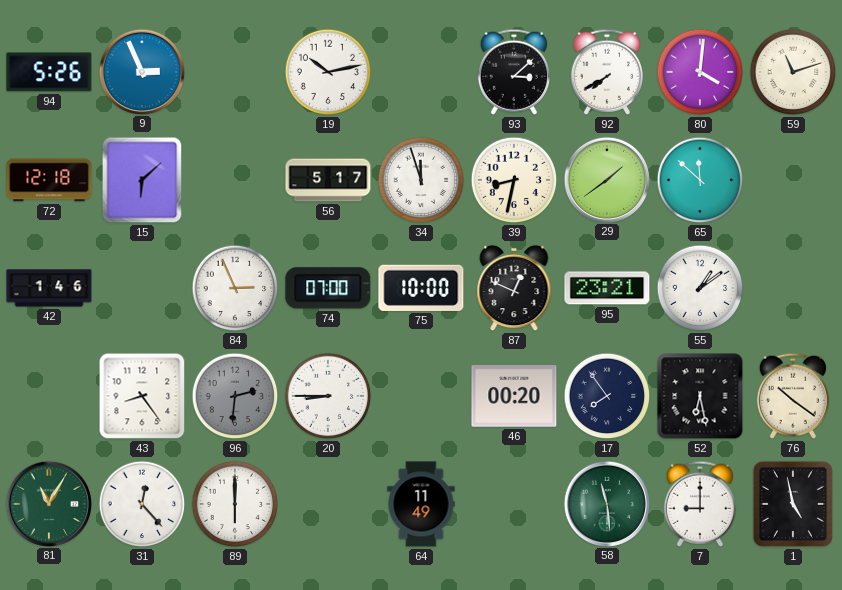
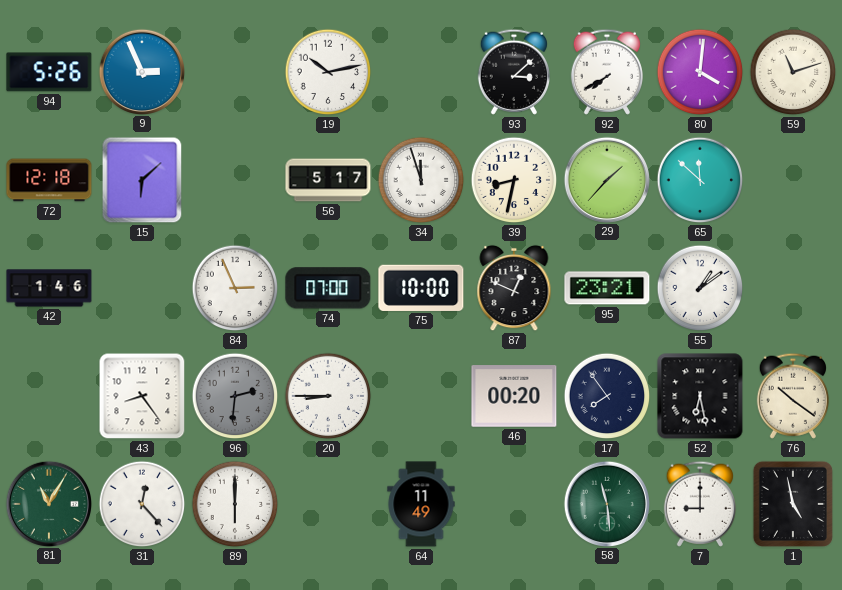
29: 1:39 -> 1:37 (606, 179)
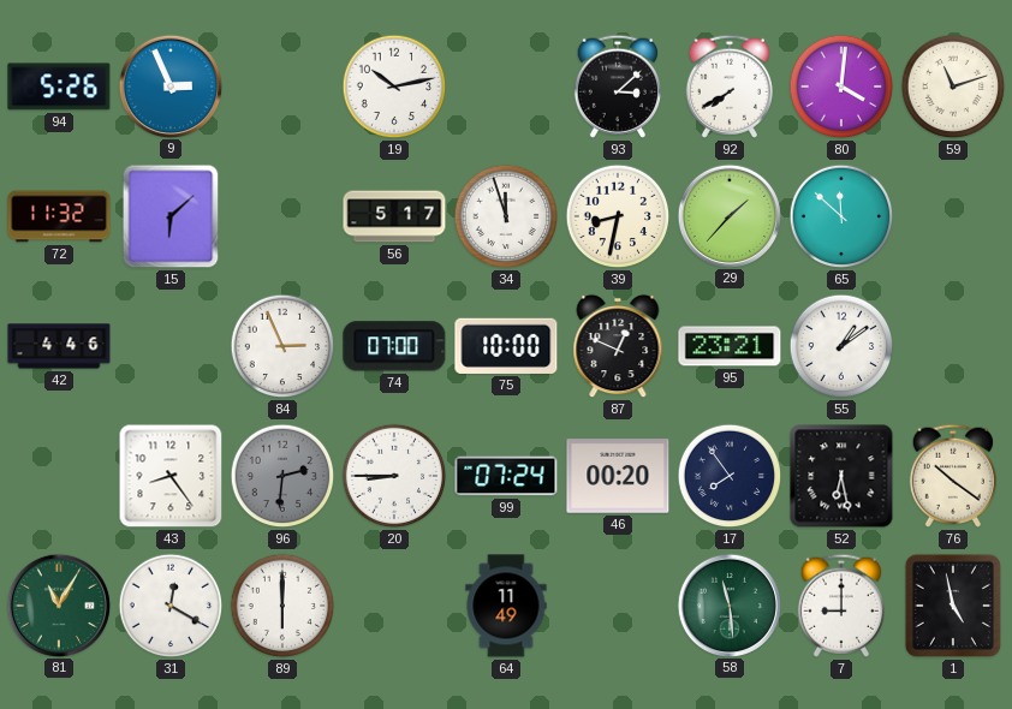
72: 12:18 -> 11:32 (59, 216)
42: 1:46 -> 4:46 (59, 346)
99: none -> 07:24 (506, 476)
31: 12:23 -> 12:20 (171, 606)
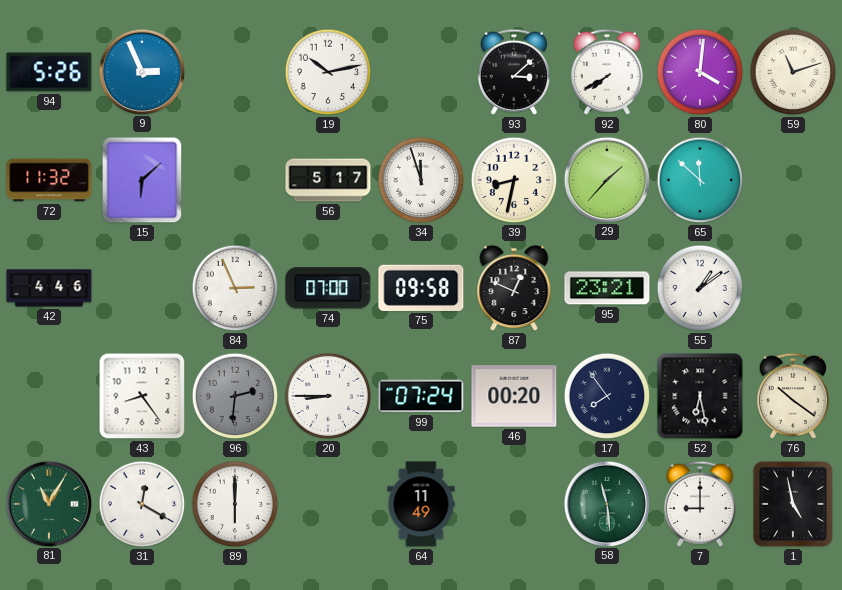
75: 10:00 -> 09:58 (421, 288)
